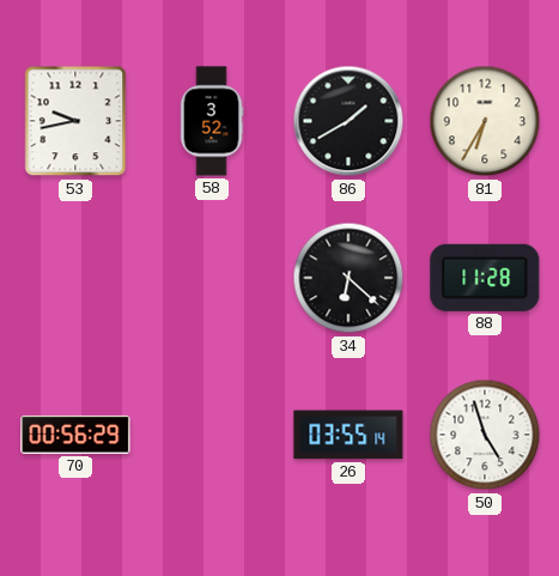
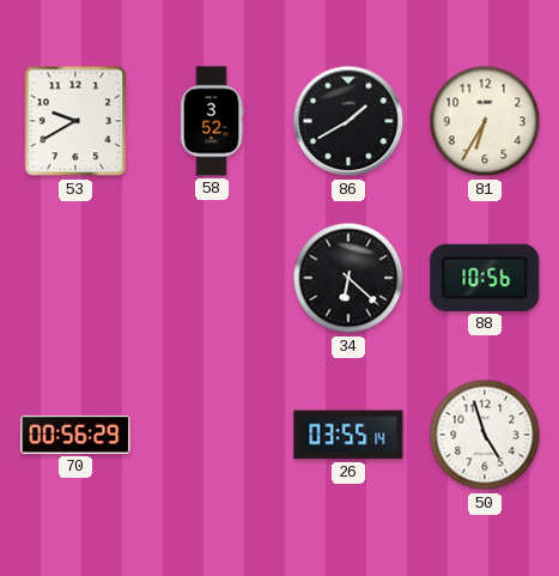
53: 9:43 -> 9:40 (75, 121)
88: 11:28 -> 10:56 (485, 278)
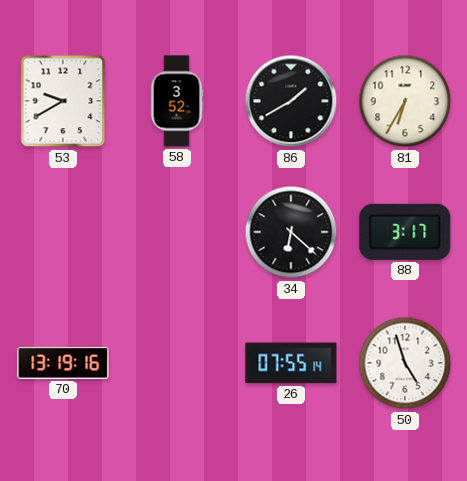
88: 10:56 -> 3:17 (405, 232)
70: 00:56 -> 13:19 (63, 363)
26: 03:55 -> 07:55 (291, 363)
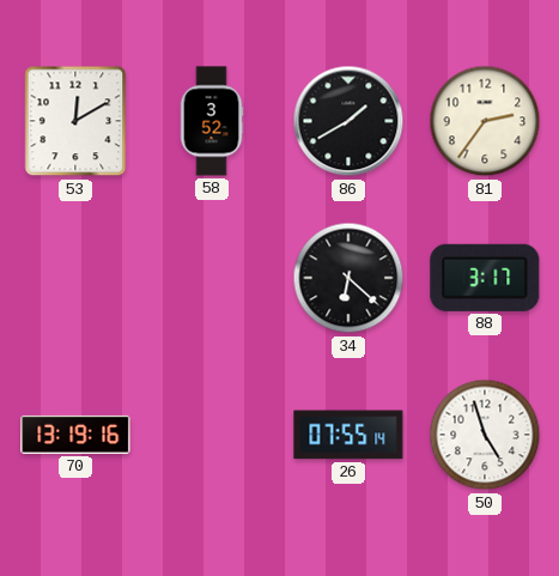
53: 9:40 -> 12:10 (75, 121)
81: 6:35 -> 2:36 (485, 121)
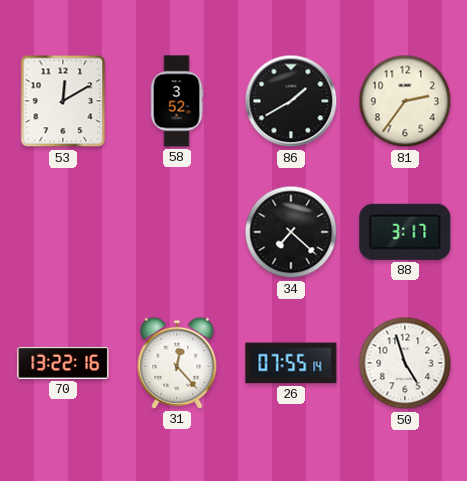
34: 6:22 -> 7:22 (291, 232)
70: 13:19 -> 13:22 (63, 363)
31: none -> 12:23 (177, 363)
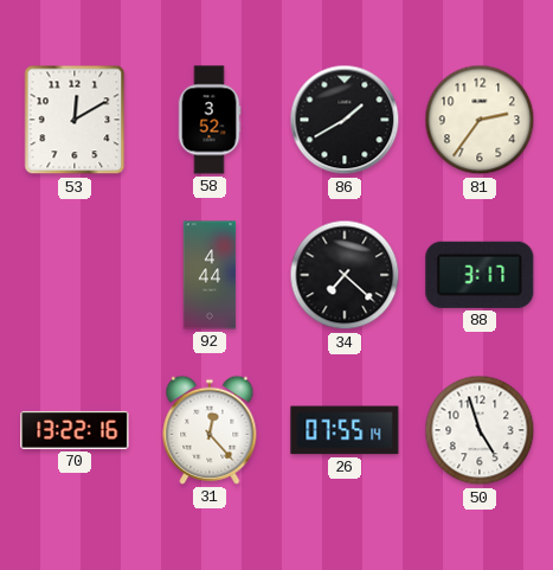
92: none -> 4:44 (210, 275)
